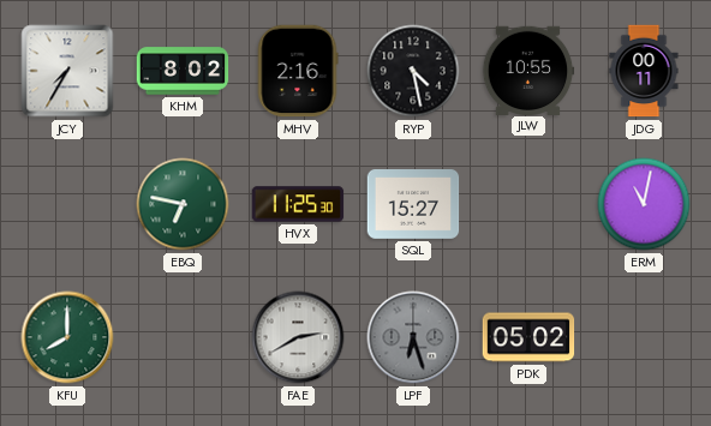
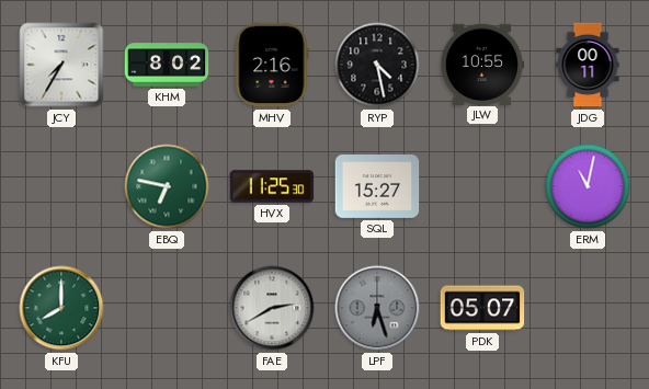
PDK: 05:02 -> 05:07 (482, 308)
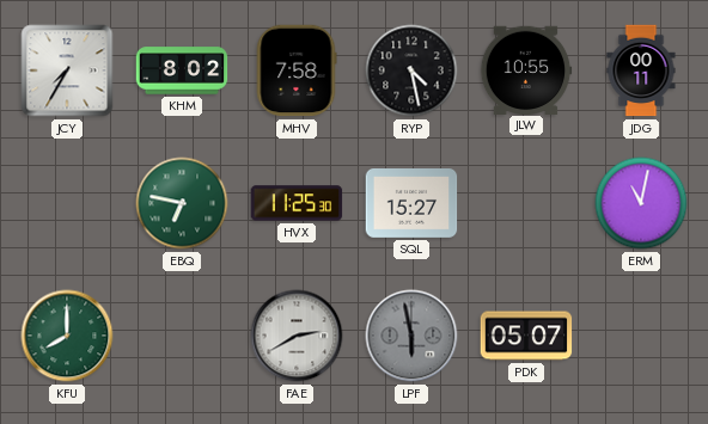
MHV: 2:16 -> 7:58 (297, 70)
LPF: 6:27 -> 5:58 (411, 336)
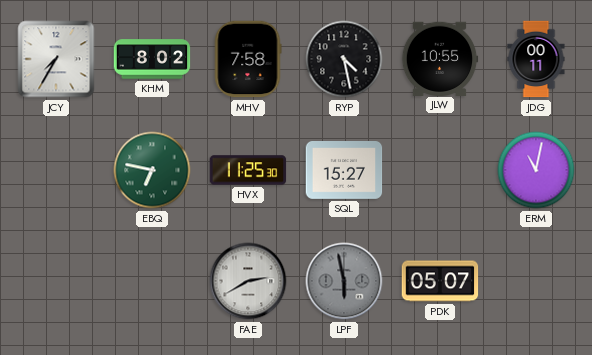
KFU: 8:00 -> none (67, 336)
